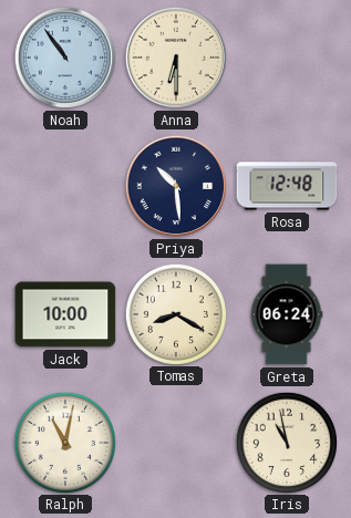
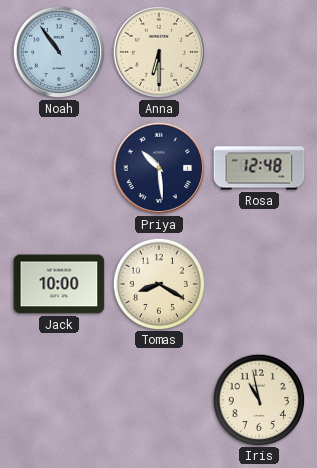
Greta: 06:24 -> none (287, 314)
Ralph: 11:02 -> none (64, 442)
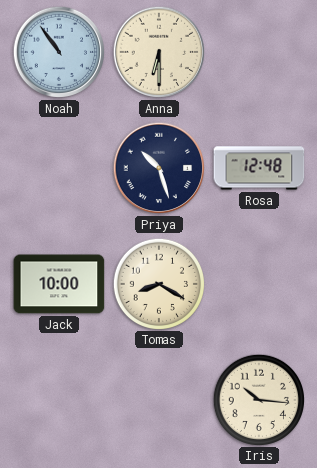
Priya: 10:29 -> 10:27 (159, 168)
Iris: 10:58 -> 10:16 (258, 399)
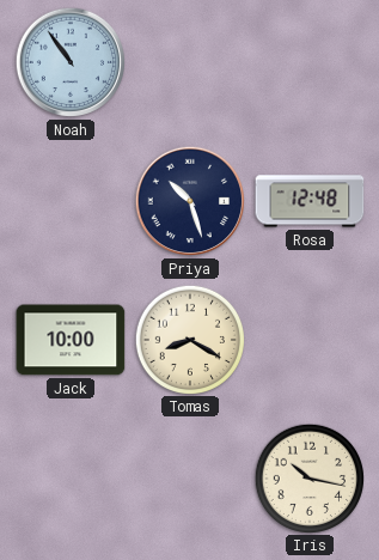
Anna: 6:30 -> none (159, 52)
Iris: 10:16 -> 10:17 (308, 477)
